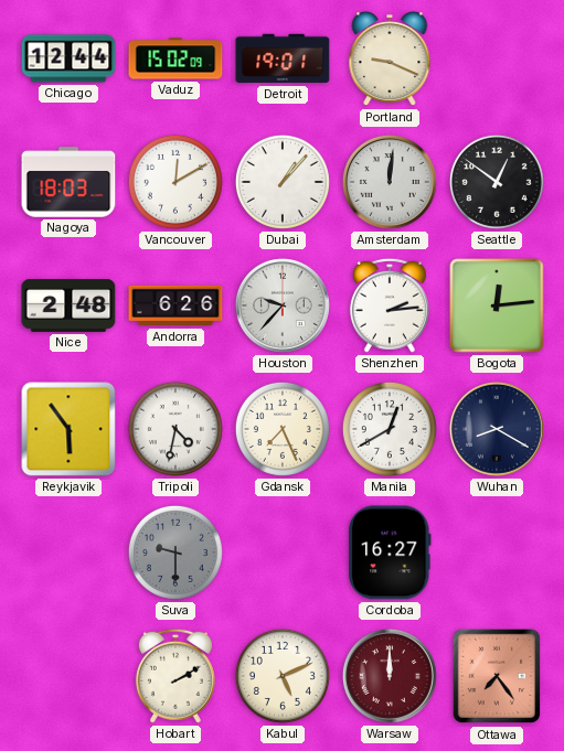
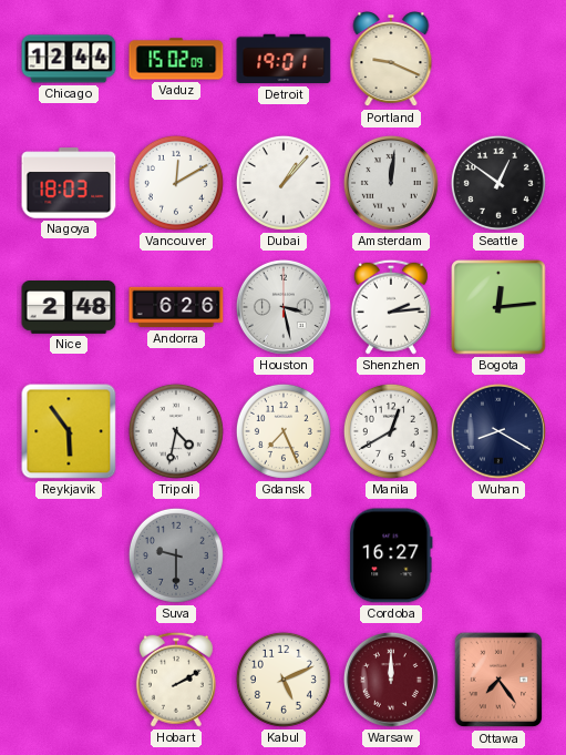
Houston: 9:37 -> 3:28 (284, 307)
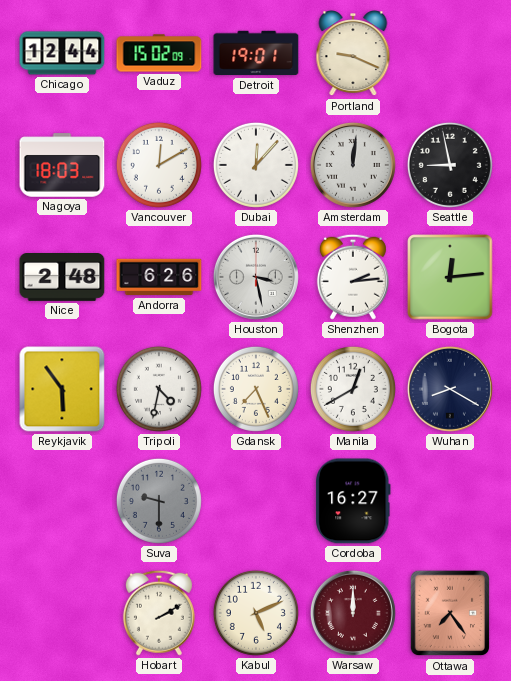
Dubai: 1:07 -> 12:07 (256, 165)
Seattle: 12:51 -> 8:58 (450, 165)
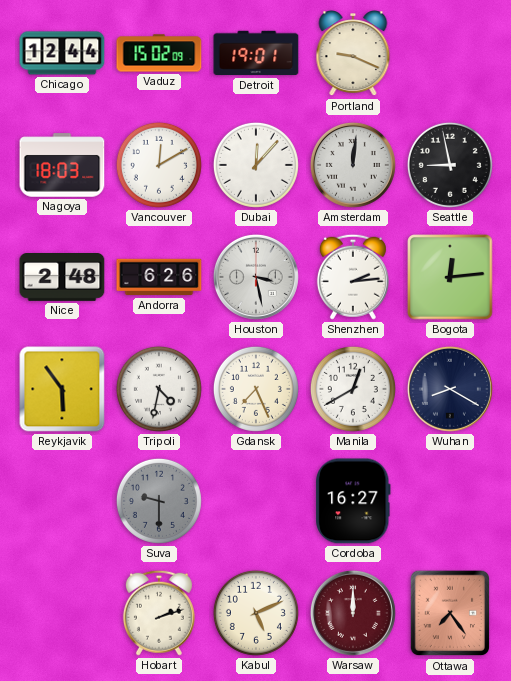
Hobart: 2:10 -> 2:12 (159, 613)
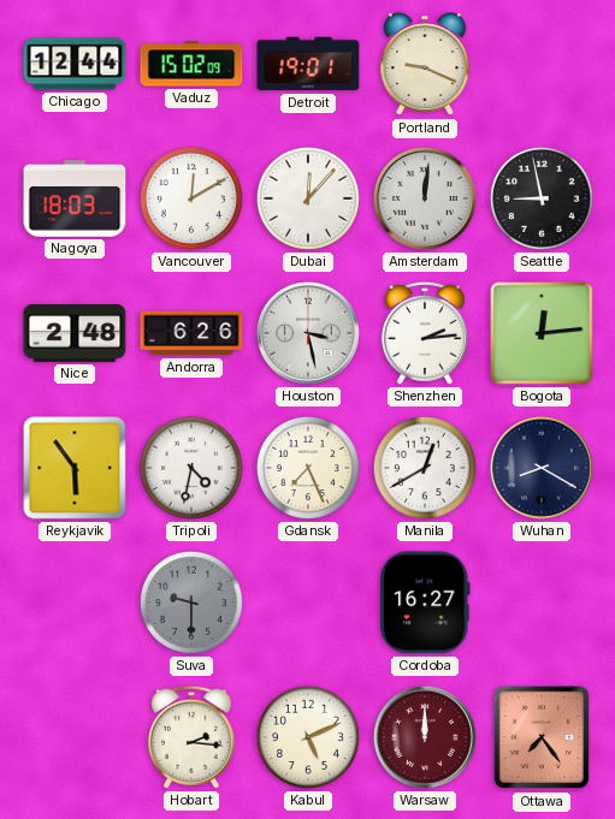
Hobart: 2:12 -> 2:16 (191, 737)
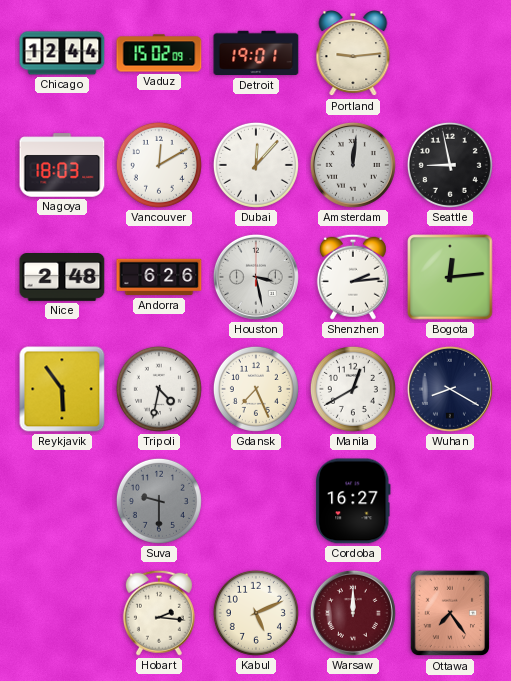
Portland: 9:19 -> 9:14 (353, 54)
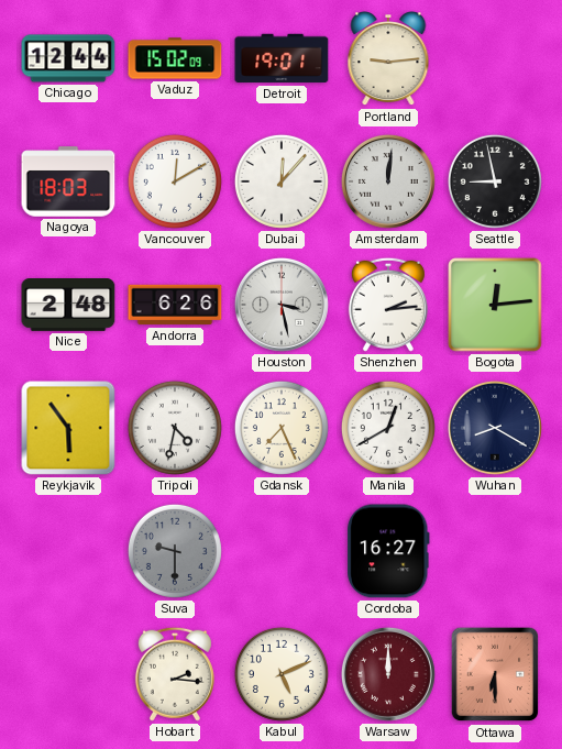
Ottawa: 7:24 -> 6:30 (495, 674)
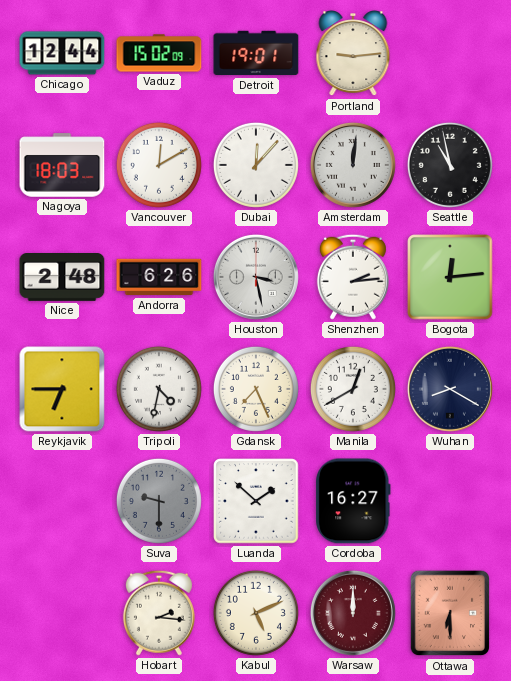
Seattle: 8:58 -> 10:58 (450, 165)
Reykjavik: 5:54 -> 6:45 (62, 389)
Luanda: none -> 1:52 (256, 501)
